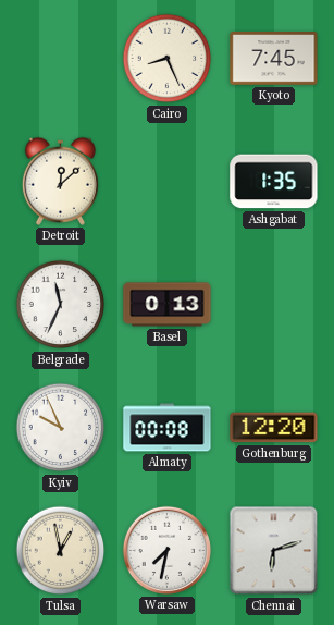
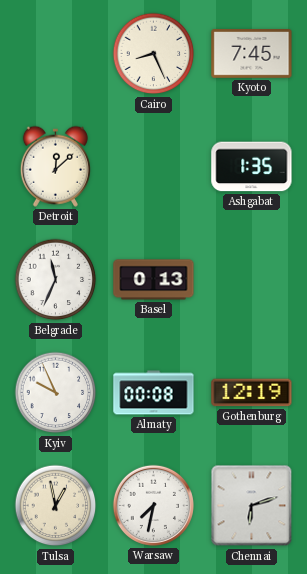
Gothenburg: 12:20 -> 12:19 (252, 393)
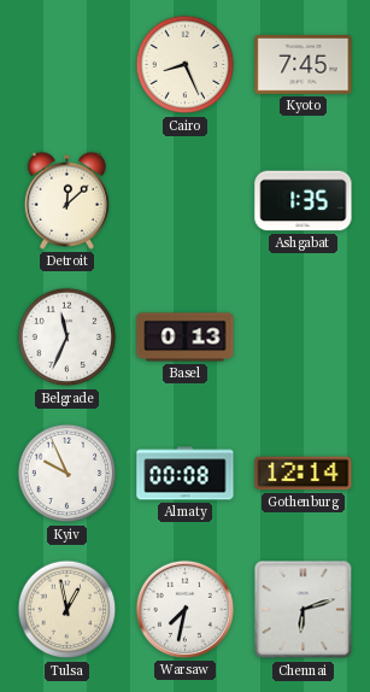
Gothenburg: 12:19 -> 12:14 (304, 474)
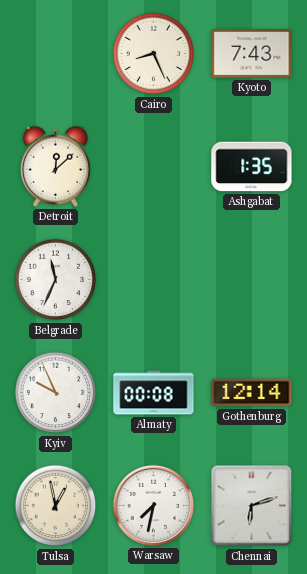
Kyoto: 7:45 -> 7:43 (252, 54)
Basel: 0:13 -> none (186, 338)
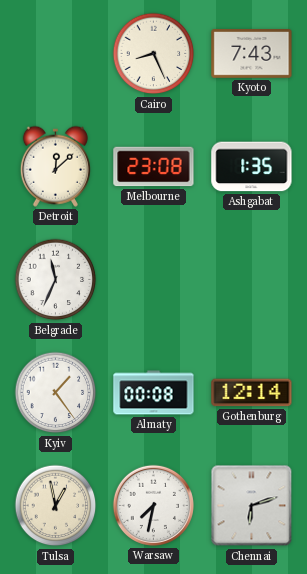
Melbourne: none -> 23:08 (154, 167)
Kyiv: 9:56 -> 1:24 (56, 393)
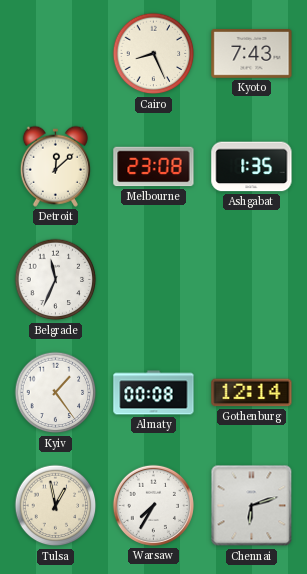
Warsaw: 7:32 -> 7:35 (153, 505)
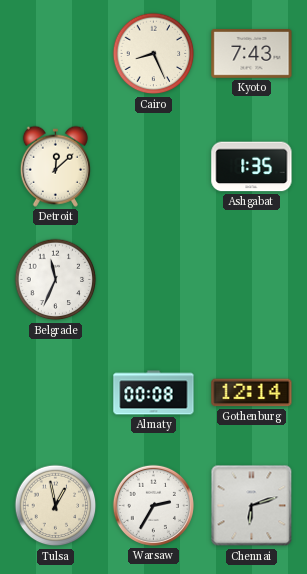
Melbourne: 23:08 -> none (154, 167)
Kyiv: 1:24 -> none (56, 393)
Warsaw: 7:35 -> 2:35 (153, 505)
